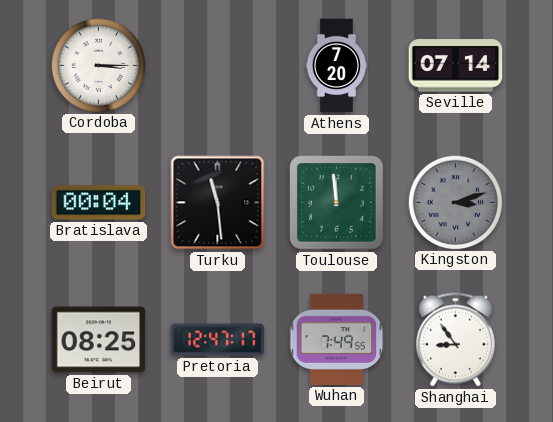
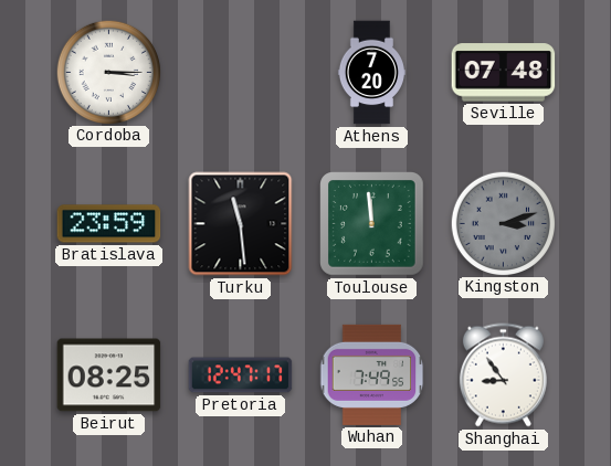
Seville: 07:14 -> 07:48 (504, 73)
Bratislava: 00:04 -> 23:59 (109, 224)
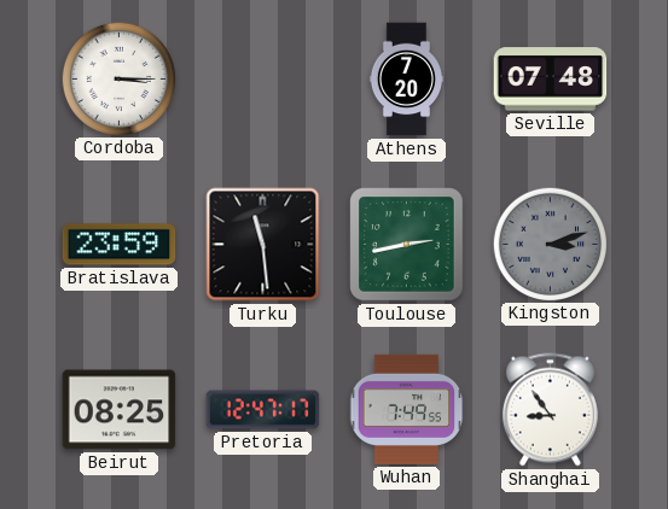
Toulouse: 11:59 -> 2:43 (407, 245)
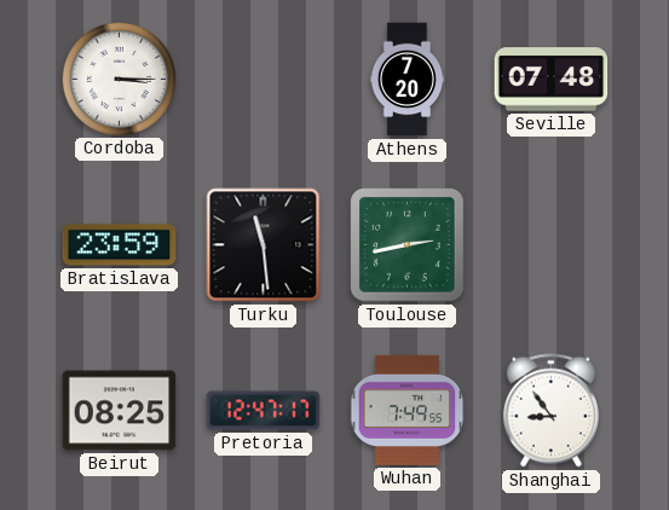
Kingston: 3:12 -> none (550, 244)
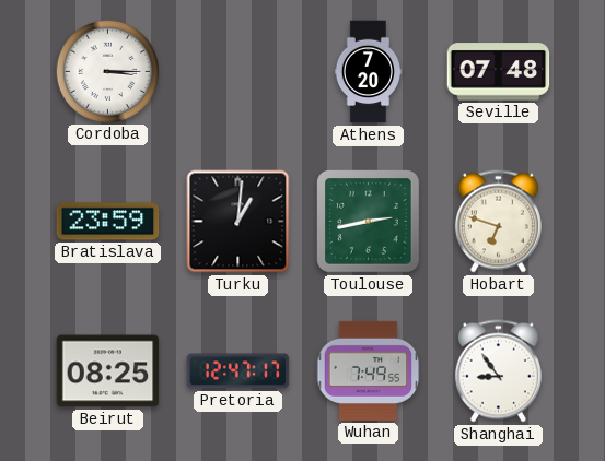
Turku: 11:29 -> 1:01 (238, 222)
Hobart: none -> 6:48 (498, 222)
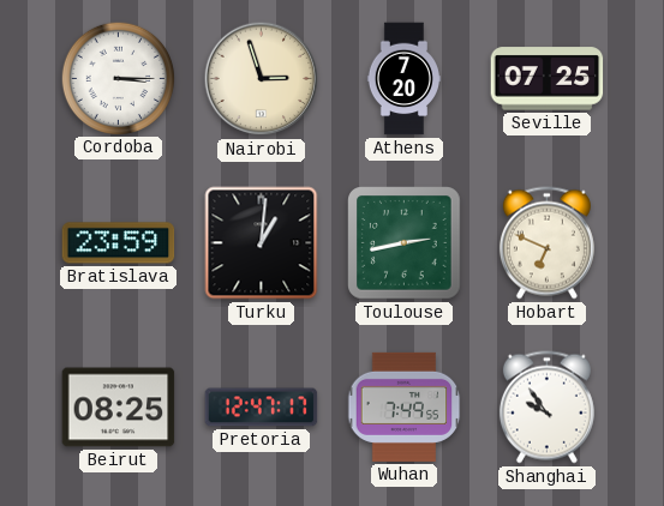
Nairobi: none -> 2:57 (262, 79)
Seville: 07:48 -> 07:25 (548, 79)
Hobart: 6:48 -> 6:49 (546, 243)
Shanghai: 8:54 -> 9:54 (546, 408)
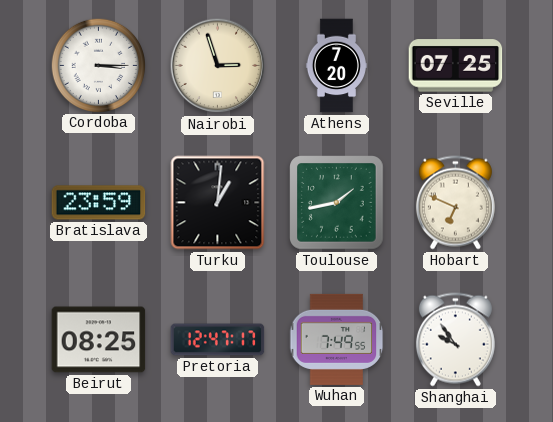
Toulouse: 2:43 -> 1:43 (337, 203)
